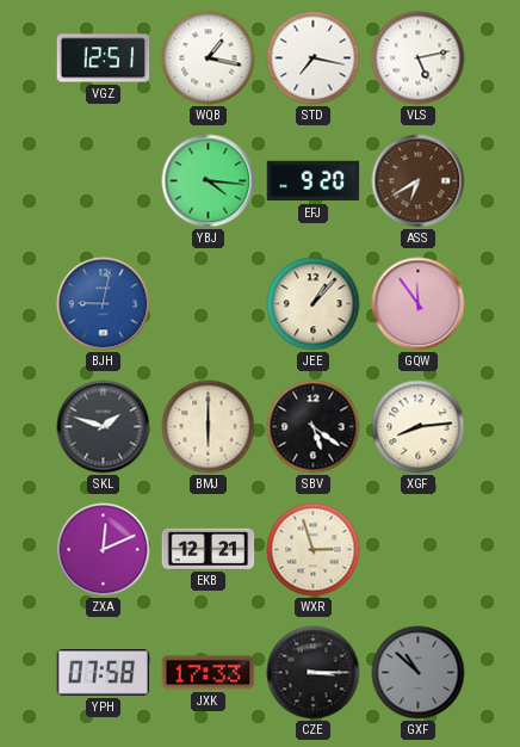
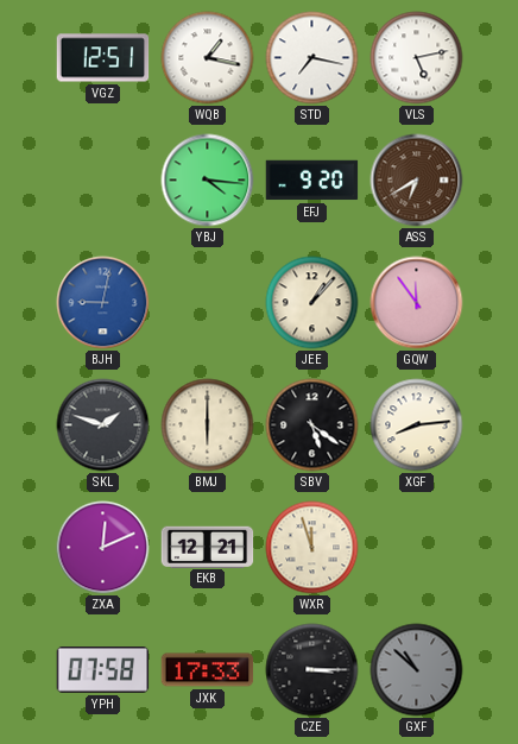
WXR: 2:57 -> 11:57 (312, 548)
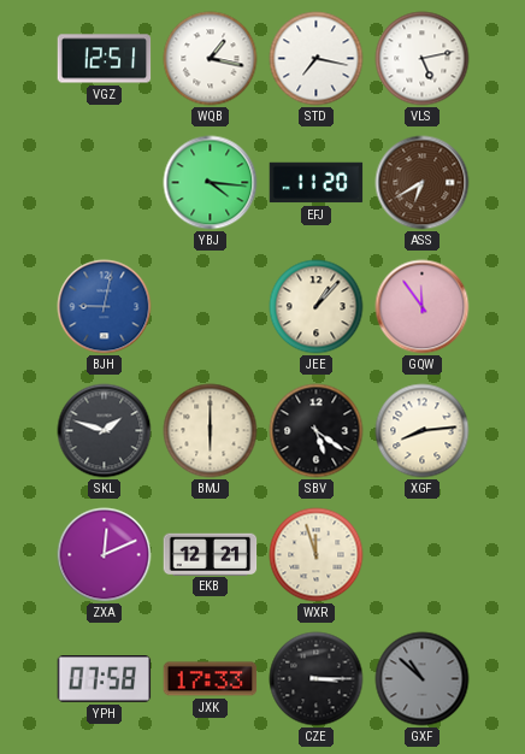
EFJ: 9:20 -> 11:20 (317, 183)
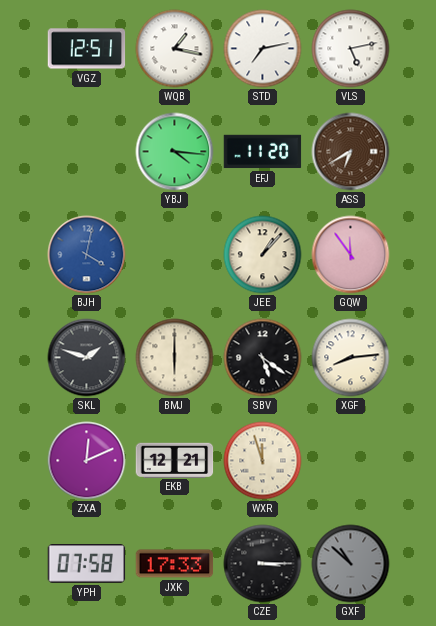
STD: 7:17 -> 7:13 (263, 49)
BJH: 9:02 -> 4:02 (87, 255)
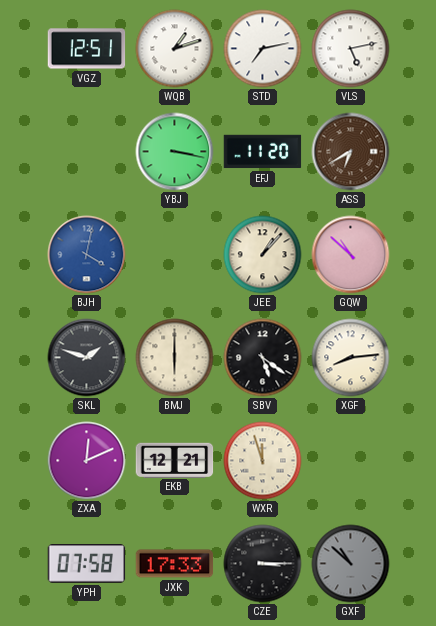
WQB: 1:17 -> 1:12 (175, 49)
YBJ: 4:16 -> 3:17 (175, 152)
GQW: 11:54 -> 10:52 (351, 255)
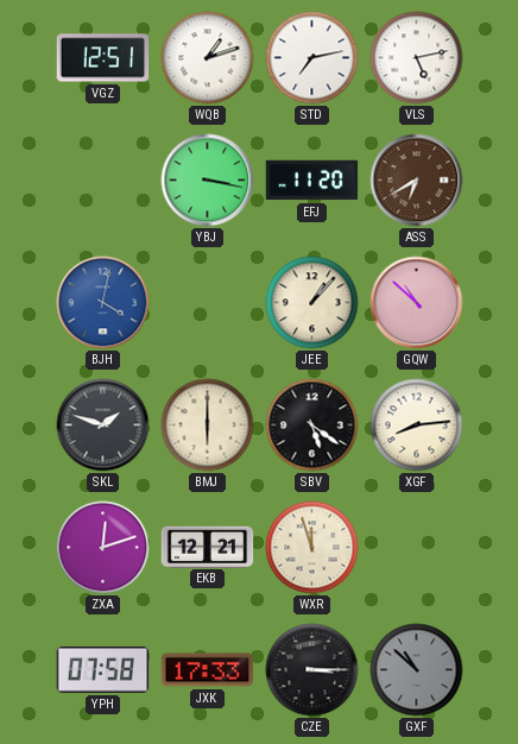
ZXA: 12:11 -> 12:12 (103, 548)
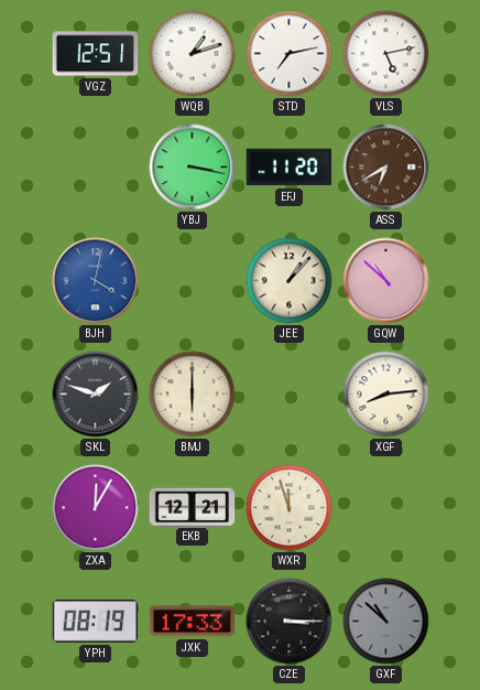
SBV: 5:21 -> none (312, 425)
ZXA: 12:12 -> 12:05 (96, 508)
YPH: 07:58 -> 08:19 (96, 622)
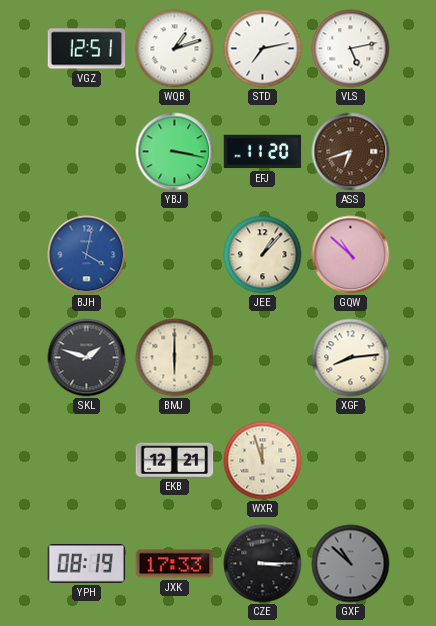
ASS: 6:40 -> 6:42 (351, 152)
ZXA: 12:05 -> none (96, 508)
